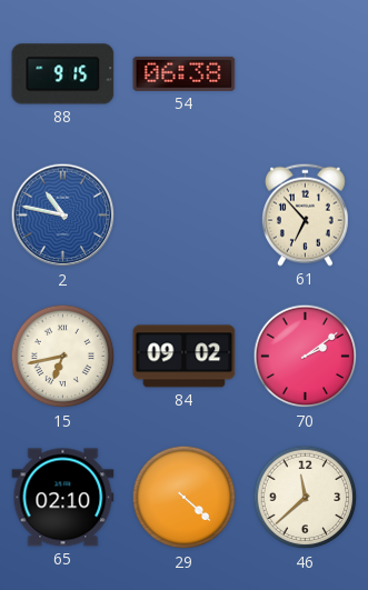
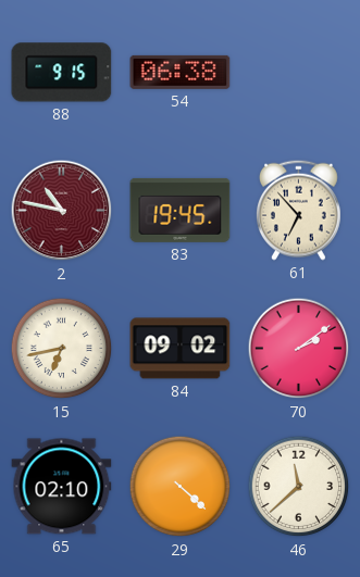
2 dial: blue -> burgundy (62, 211)
83: none -> 19:45 (181, 210)
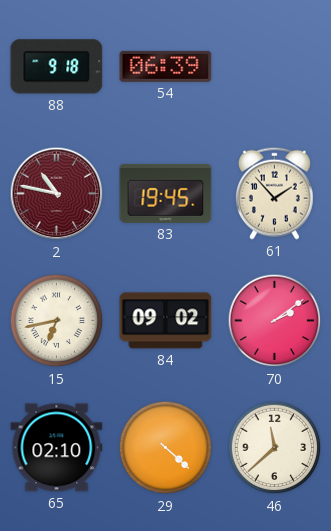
88: 9:15 -> 9:18 (57, 67)
54: 06:38 -> 06:39 (166, 66)
61: 6:53 -> 1:53 (275, 193)
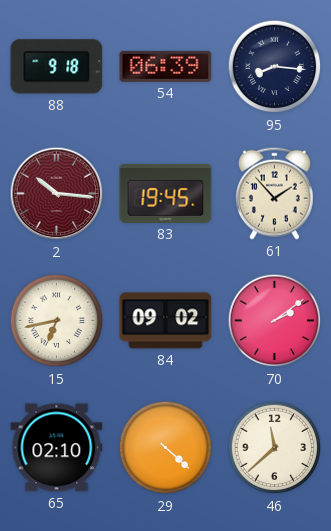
95: none -> 8:16 (275, 67)
2: 10:47 -> 10:16 (57, 194)
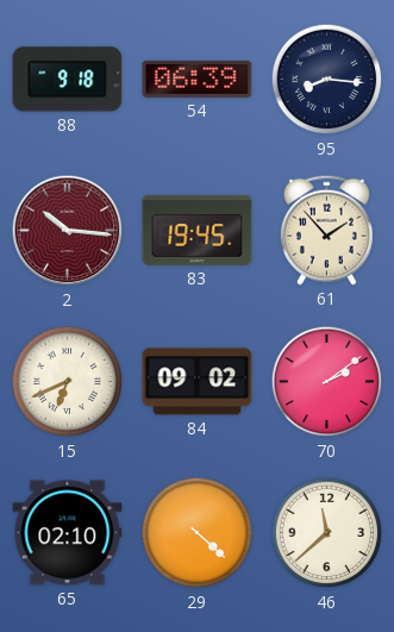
15: 6:43 -> 6:41 (68, 382)
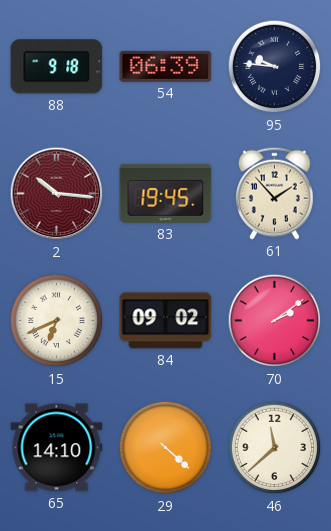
95: 8:16 -> 9:46 (275, 67)
65: 02:10 -> 14:10 (57, 448)
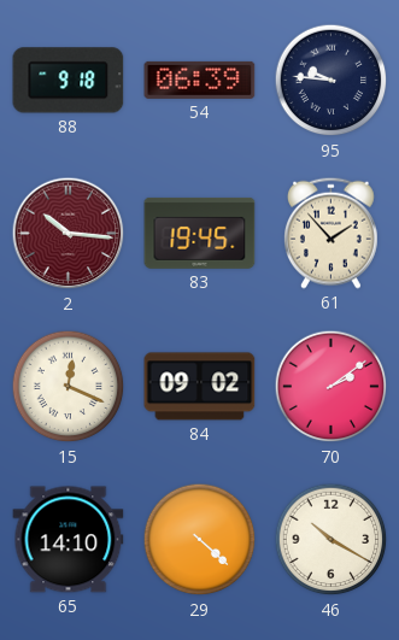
15: 6:41 -> 12:19 (69, 387)
46: 11:38 -> 10:20 (331, 540)
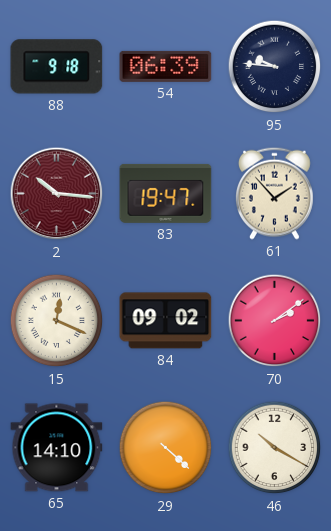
83: 19:45 -> 19:47 (166, 193)
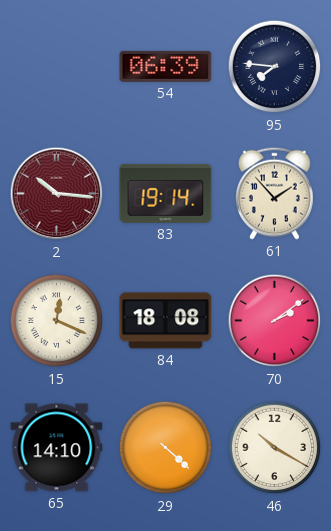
88: 9:18 -> none (57, 67)
95: 9:46 -> 7:46 (275, 67)
83: 19:47 -> 19:14 (166, 193)
84: 09:02 -> 18:08 (166, 321)
